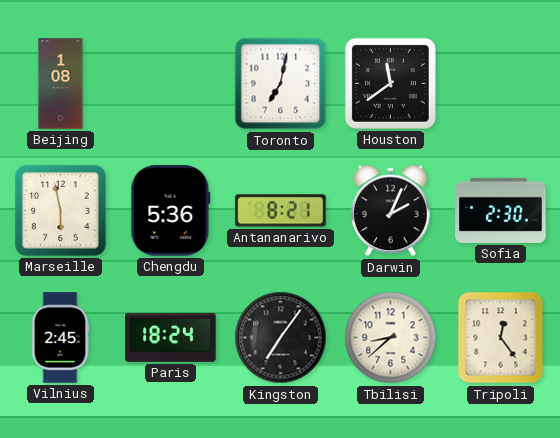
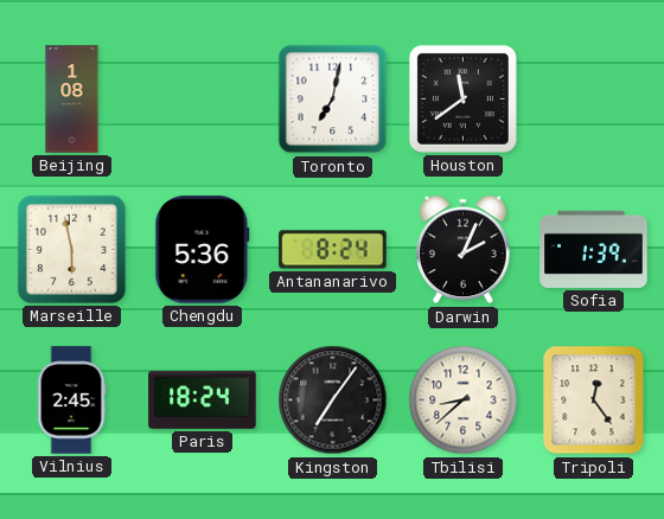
Antananarivo: 8:21 -> 8:24 (333, 250)
Sofia: 2:30 -> 1:39 (594, 249)
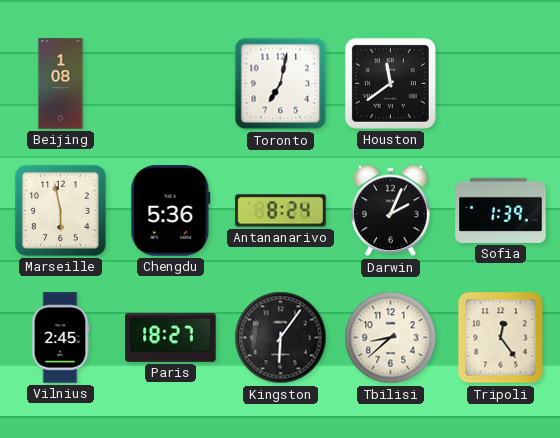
Paris: 18:24 -> 18:27 (171, 337)
Kingston: 7:06 -> 6:06 (281, 338)
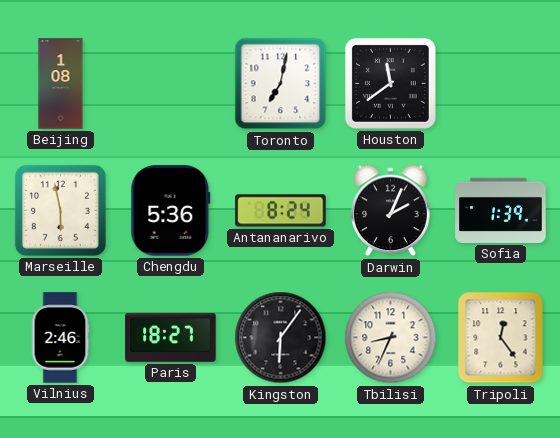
Vilnius: 2:45 -> 2:46 (60, 338)
Tbilisi: 8:38 -> 8:34 (391, 338)
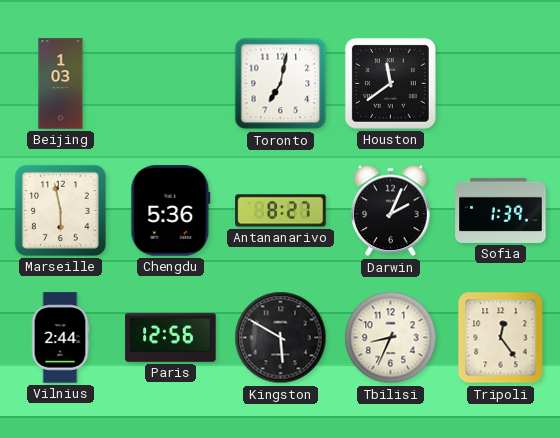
Beijing: 1:08 -> 1:03 (61, 84)
Antananarivo: 8:24 -> 8:27 (281, 211)
Vilnius: 2:46 -> 2:44 (60, 338)
Paris: 18:27 -> 12:56 (171, 337)
Kingston: 6:06 -> 5:50 (281, 338)
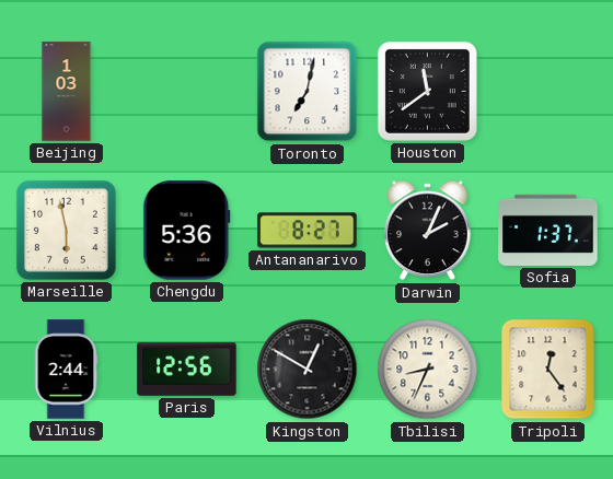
Sofia: 1:39 -> 1:37 (548, 230)
Kingston: 5:50 -> 12:50 (308, 370)
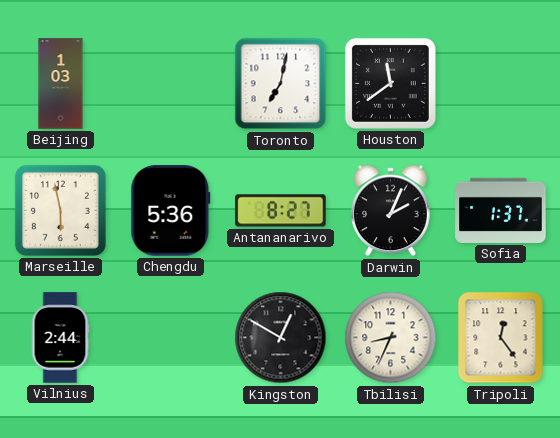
Paris: 12:56 -> none (187, 369)
